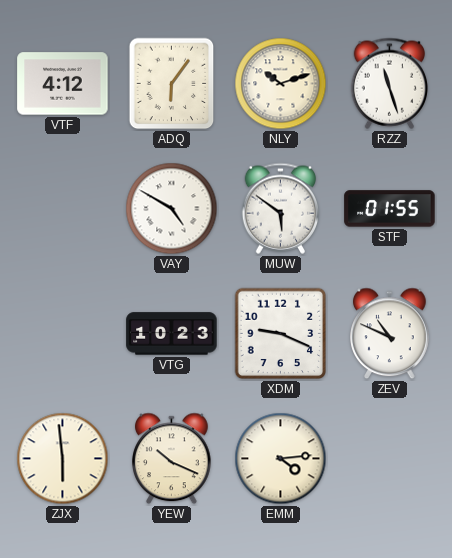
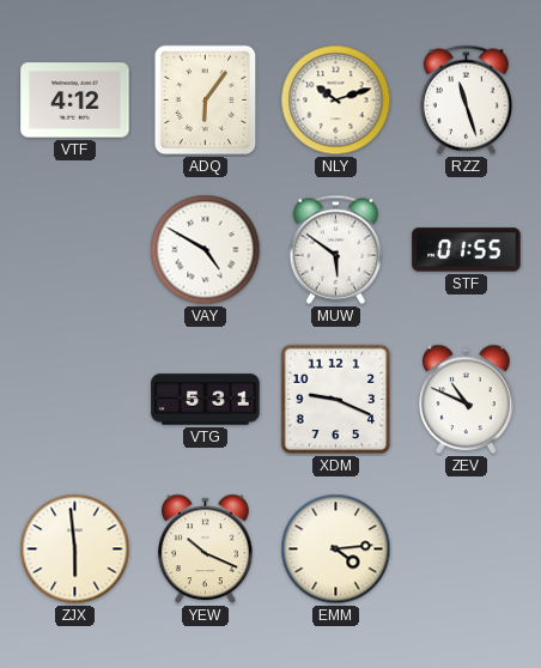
VTG: 10:23 -> 5:31 (206, 400)
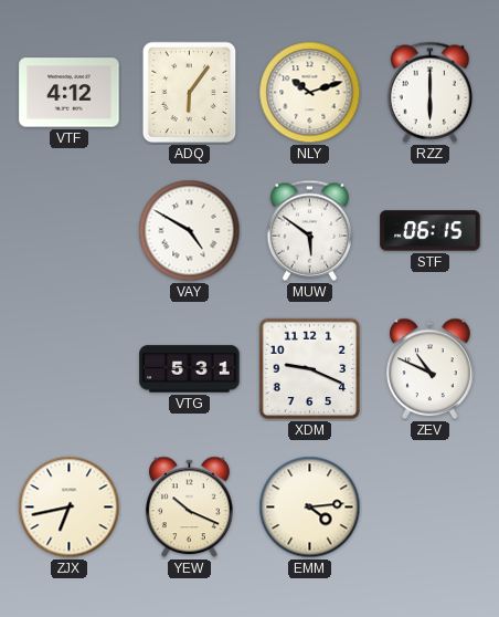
RZZ: 11:27 -> 6:00 (429, 92)
STF: 01:55 -> 06:15 (431, 231)
ZJX: 5:59 -> 6:43 (70, 508)
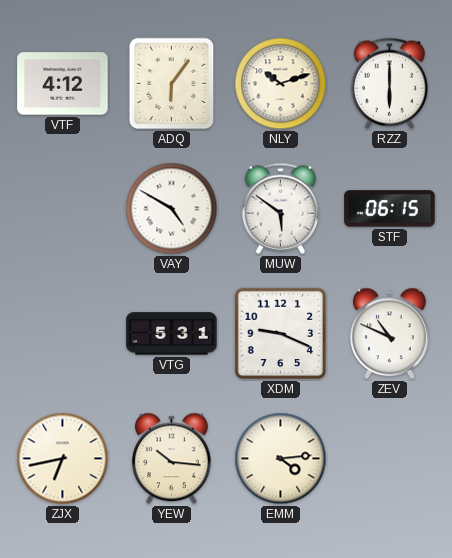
YEW: 10:19 -> 10:16 (172, 459)
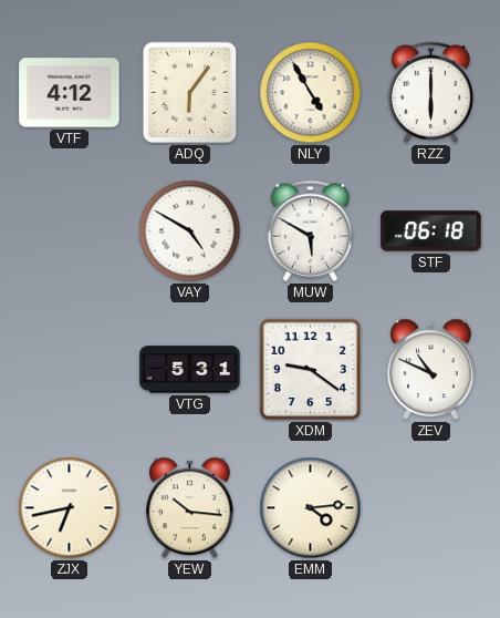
NLY: 10:12 -> 4:55 (311, 93)
MUW: 5:51 -> 5:50 (310, 230)
STF: 06:15 -> 06:18 (431, 231)
XDM: 9:19 -> 9:21 (311, 370)
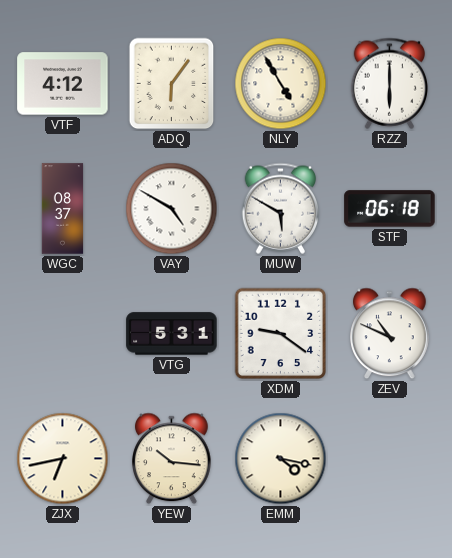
WGC: none -> 08:37 (63, 209)
EMM: 4:14 -> 4:17 (281, 459)
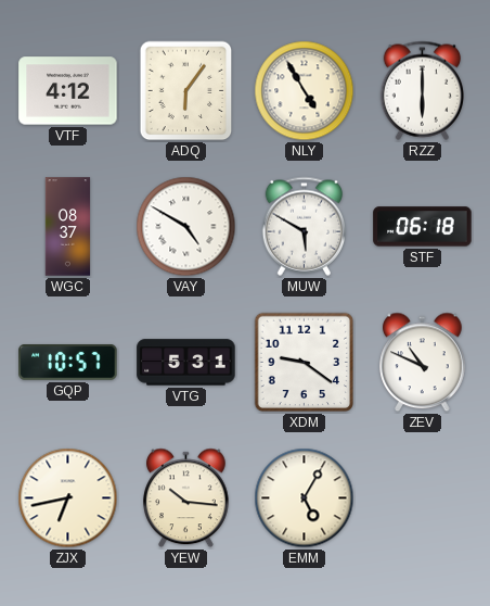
GQP: none -> 10:57 (68, 363)
EMM: 4:17 -> 5:05 (305, 498)
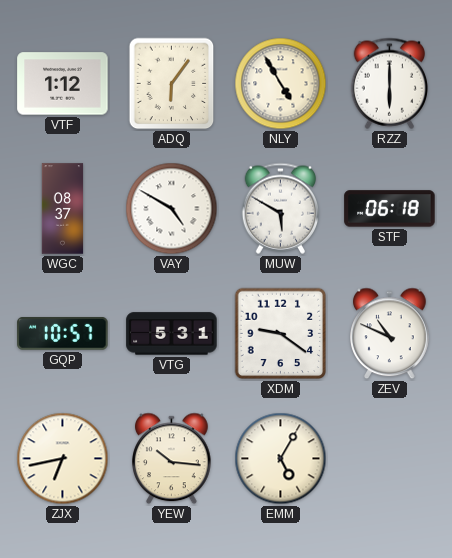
VTF: 4:12 -> 1:12 (63, 84)
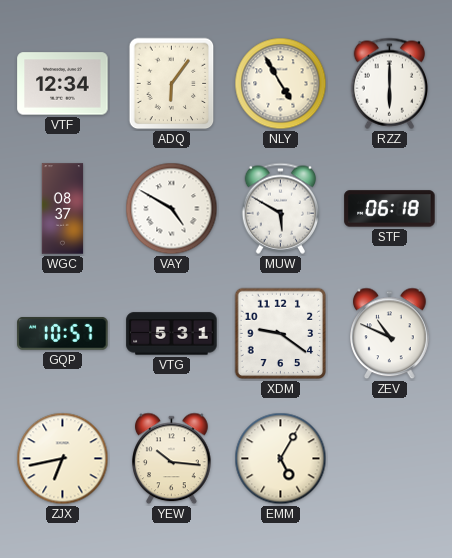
VTF: 1:12 -> 12:34 (63, 84)
